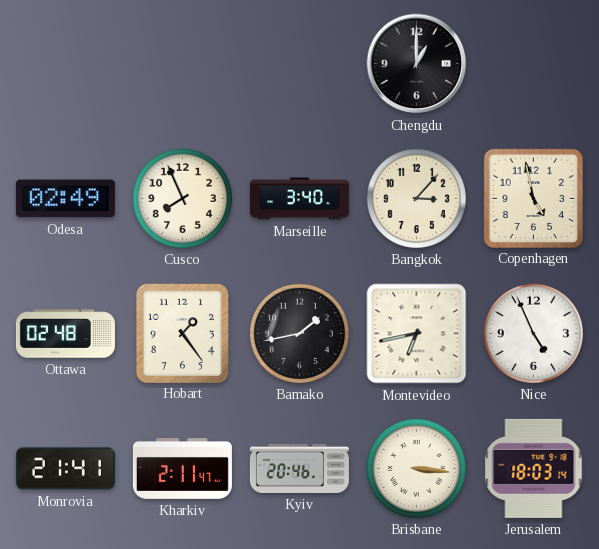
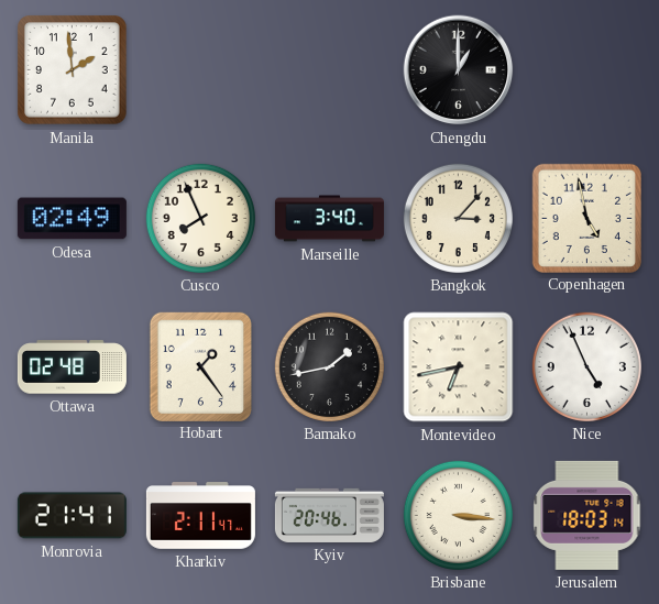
Manila: none -> 1:59 (73, 70)
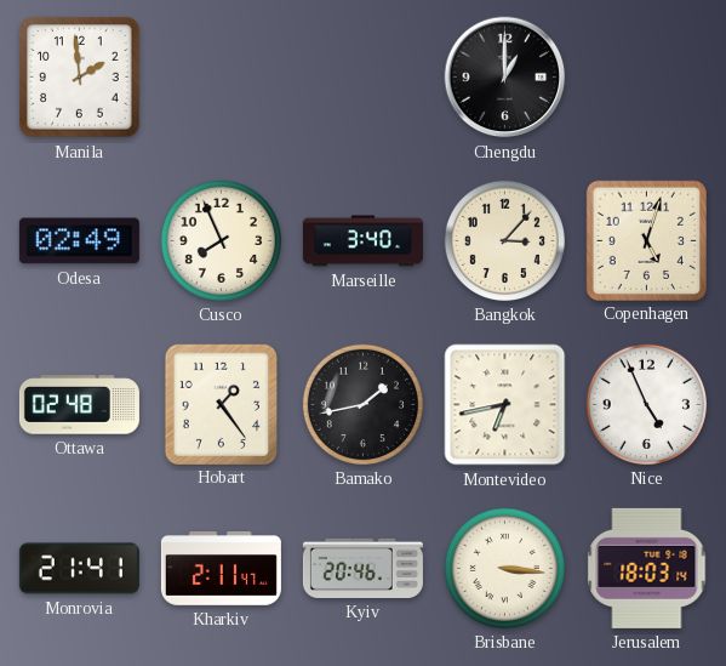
Copenhagen: 4:58 -> 5:03 (646, 240)
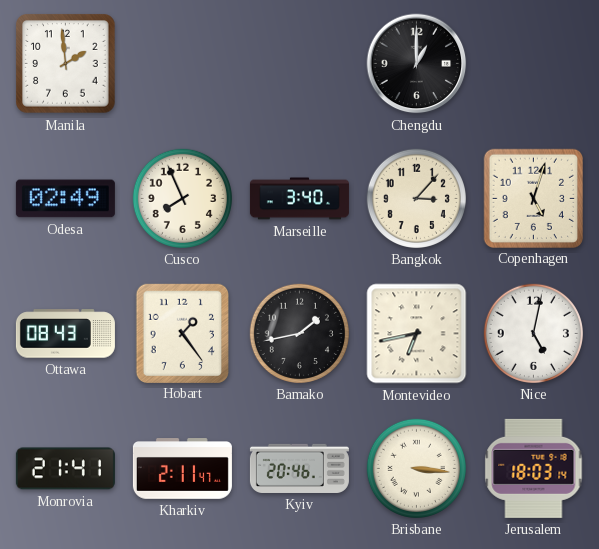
Ottawa: 02:48 -> 08:43 (65, 334)
Nice: 4:56 -> 5:02 (533, 333)
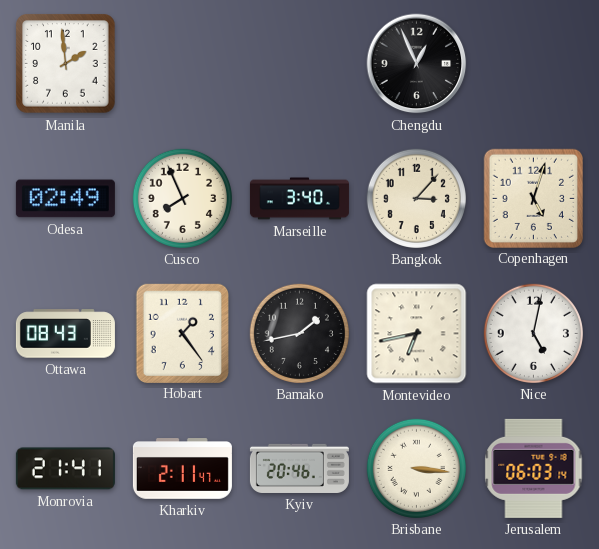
Chengdu: 1:00 -> 12:56 (417, 64)
Jerusalem: 18:03 -> 06:03 (534, 468)
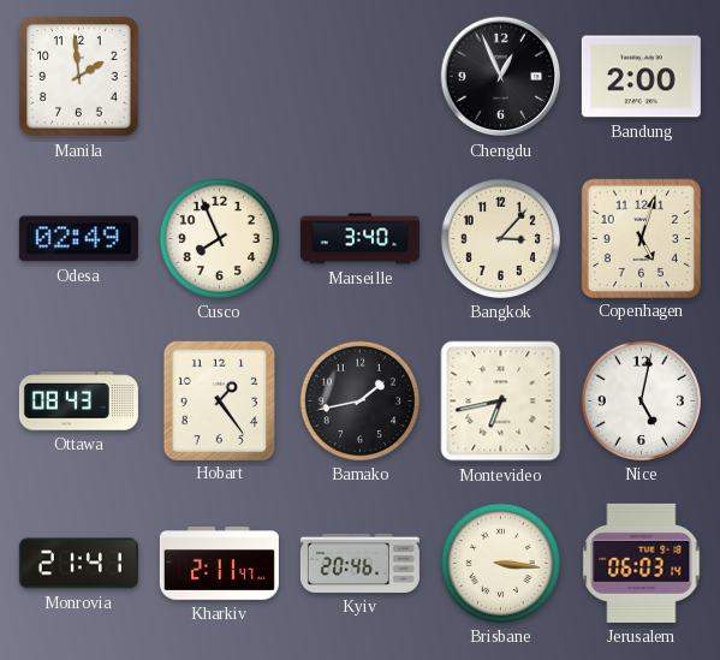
Bandung: none -> 2:00 (641, 77)
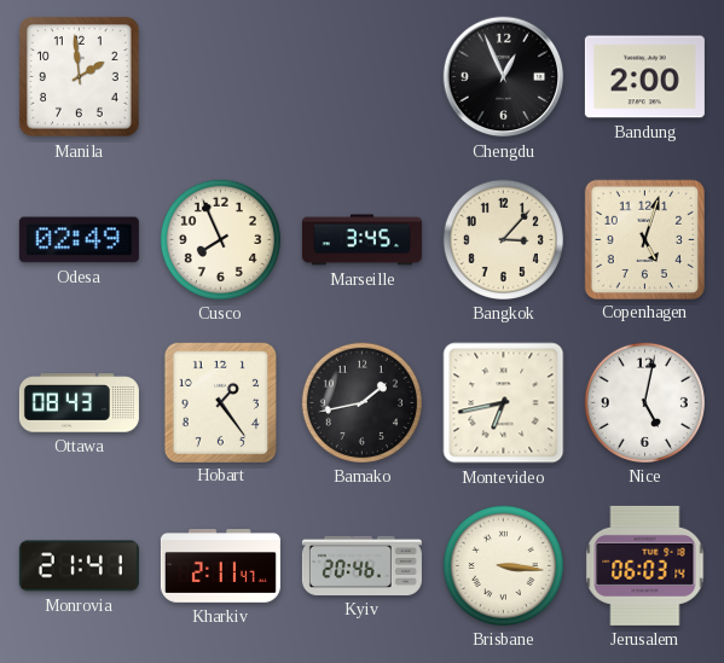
Marseille: 3:40 -> 3:45 (361, 240)
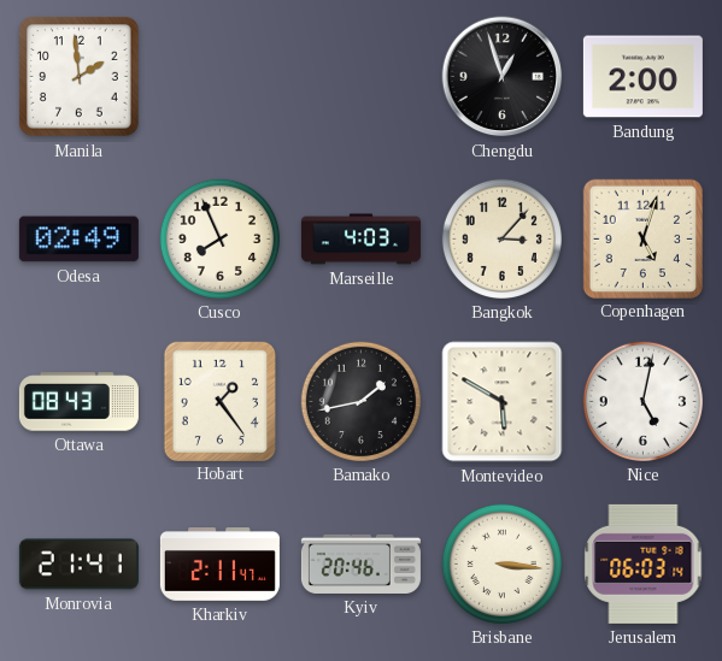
Chengdu: 12:56 -> 12:57 (503, 77)
Marseille: 3:45 -> 4:03 (360, 240)
Montevideo: 6:43 -> 5:50 (503, 402)
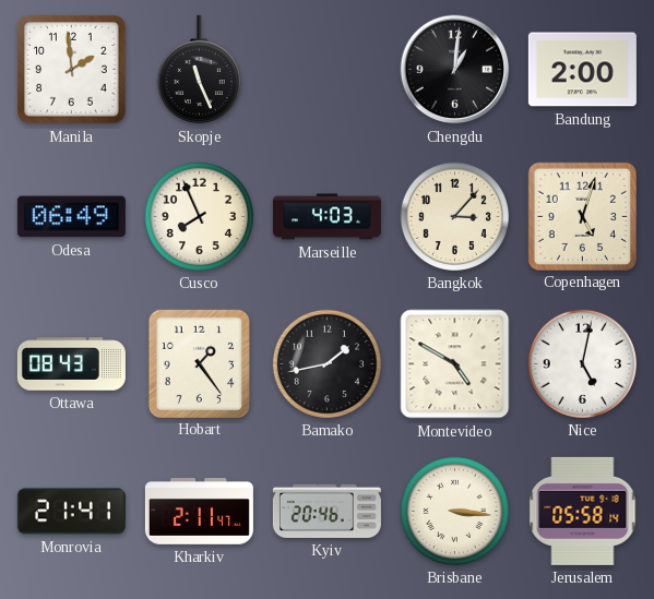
Skopje: none -> 11:26 (199, 70)
Chengdu: 12:57 -> 1:01 (455, 70)
Odesa: 02:49 -> 06:49 (71, 217)
Montevideo: 5:50 -> 4:50 (455, 364)
Jerusalem: 06:03 -> 05:58 (583, 511)
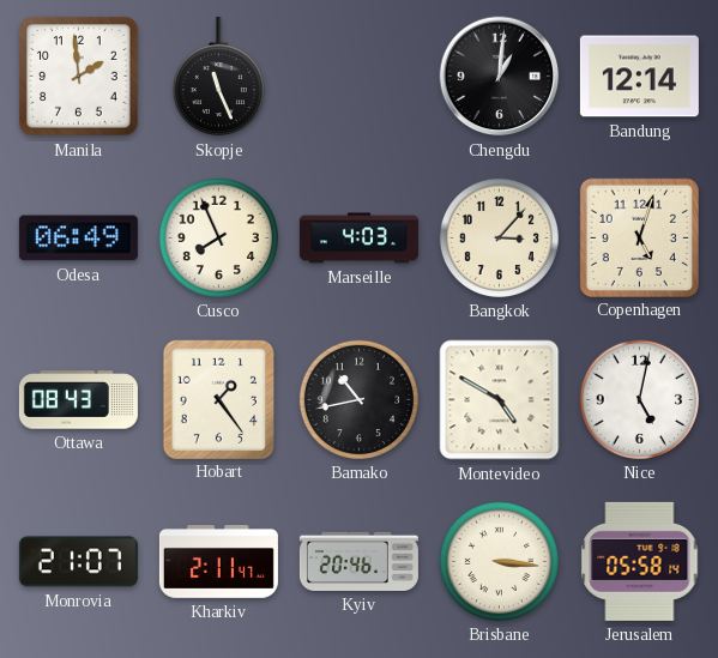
Bandung: 2:00 -> 12:14 (639, 77)
Bamako: 1:43 -> 10:43 (358, 399)
Monrovia: 21:41 -> 21:07 (78, 562)
